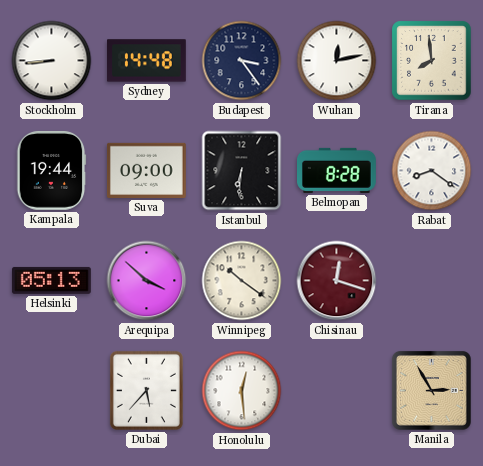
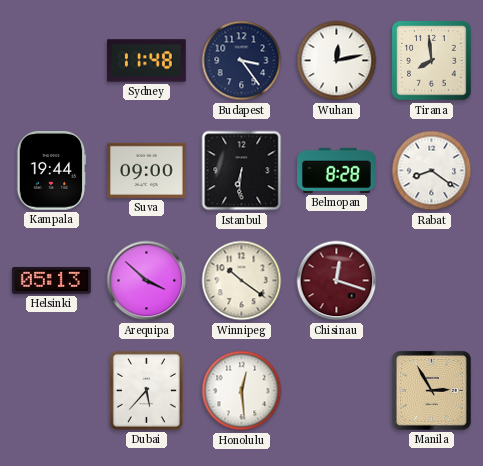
Stockholm: 8:44 -> none (52, 61)
Sydney: 14:48 -> 11:48 (147, 61)
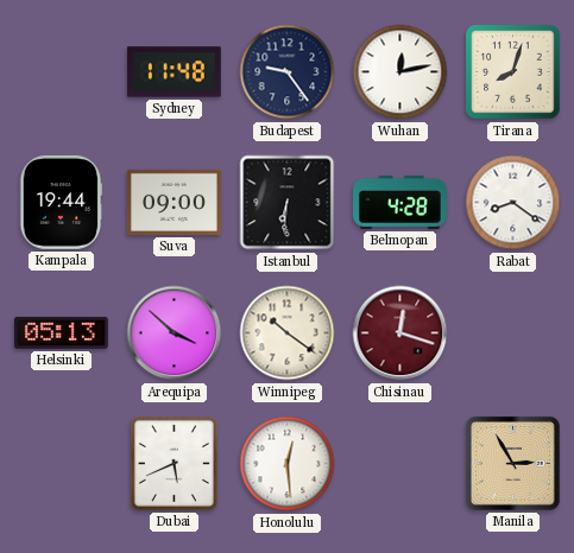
Budapest: 3:24 -> 9:24 (288, 72)
Tirana: 7:59 -> 8:03 (513, 72)
Belmopan: 8:28 -> 4:28 (400, 202)
Dubai: 5:37 -> 5:41 (174, 463)
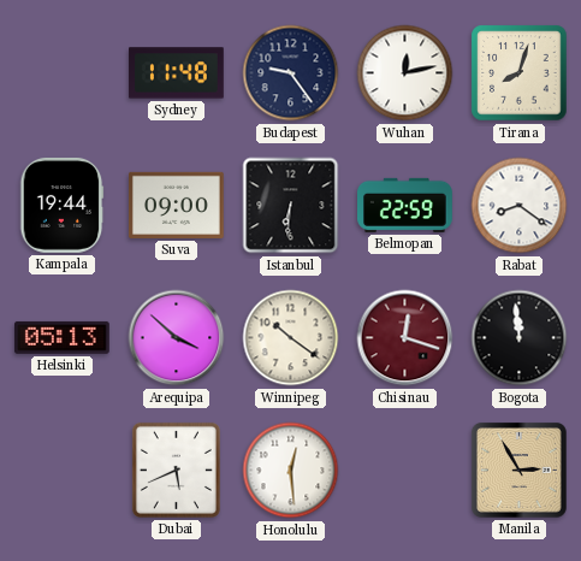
Belmopan: 4:28 -> 22:59 (405, 205)
Bogota: none -> 11:59 (520, 338)
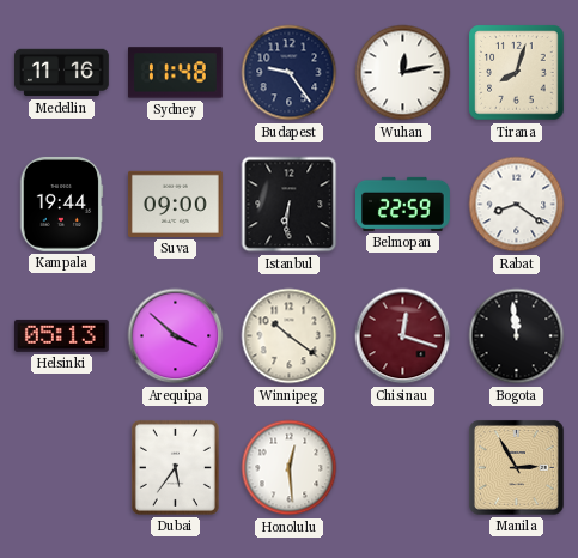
Medellin: none -> 11:16 (62, 73)
Dubai: 5:41 -> 5:36 (175, 467)
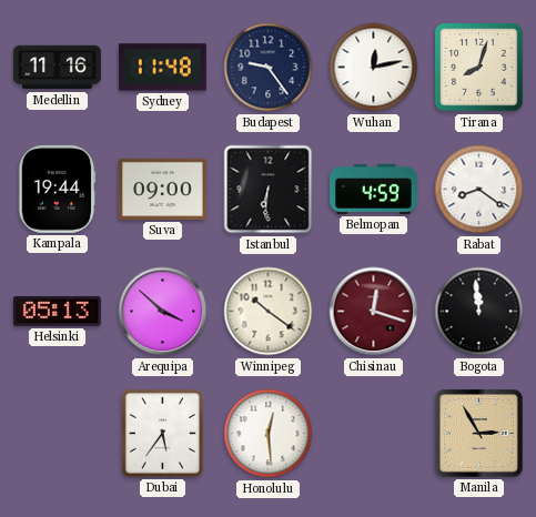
Belmopan: 22:59 -> 4:59 (374, 189)
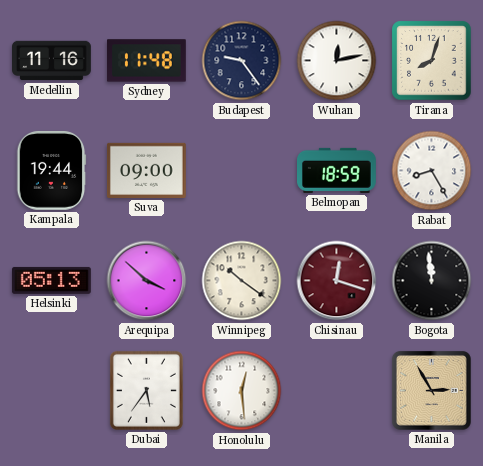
Istanbul: 6:31 -> none (269, 190)
Belmopan: 4:59 -> 18:59 (337, 170)
Rabat: 8:21 -> 8:25 (432, 171)
